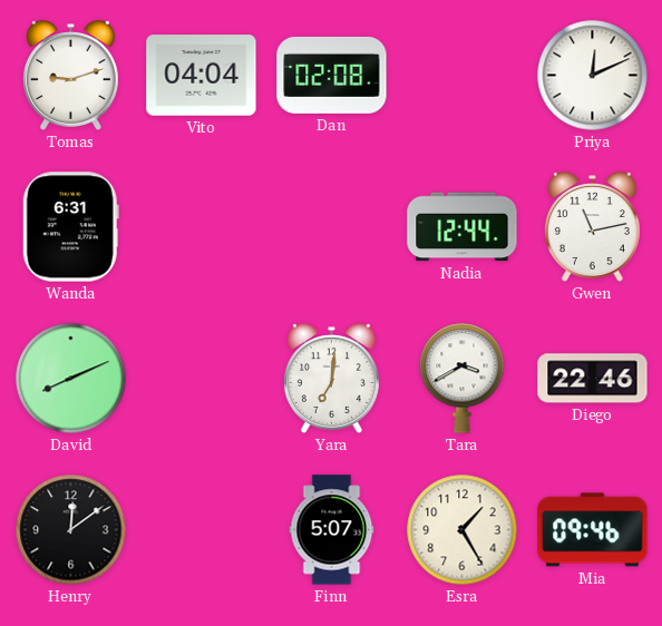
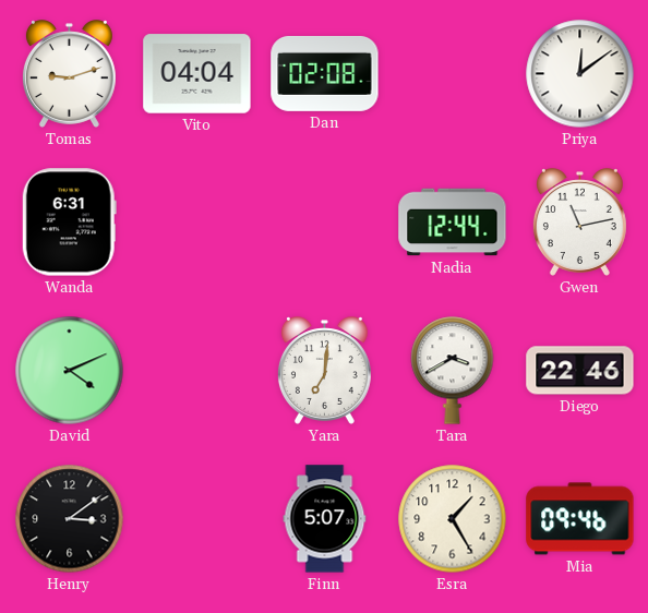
Priya: 12:11 -> 12:09 (580, 74)
David: 8:11 -> 4:11 (70, 371)
Henry: 12:09 -> 3:09 (70, 519)
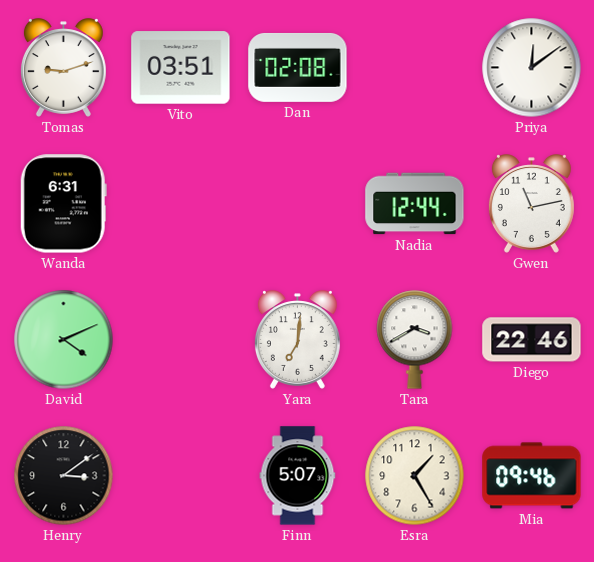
Vito: 04:04 -> 03:51 (181, 68)
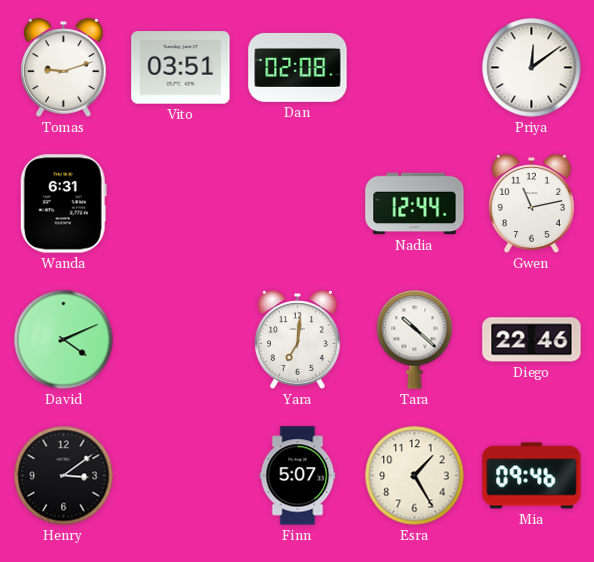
Tara: 3:40 -> 10:22 (415, 340)
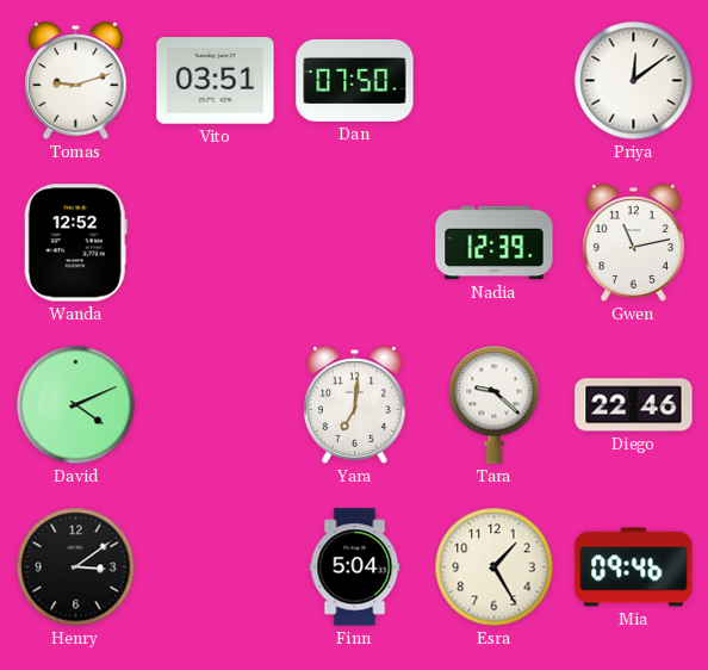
Dan: 02:08 -> 07:50 (355, 80)
Wanda: 6:31 -> 12:52 (75, 243)
Nadia: 12:44 -> 12:39 (495, 243)
Tara: 10:22 -> 9:22 (495, 405)
Finn: 5:07 -> 5:04 (355, 567)
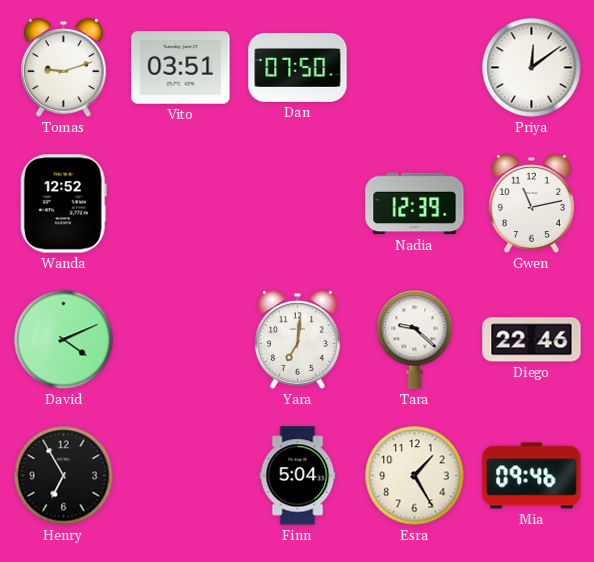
Henry: 3:09 -> 6:55 (64, 476)
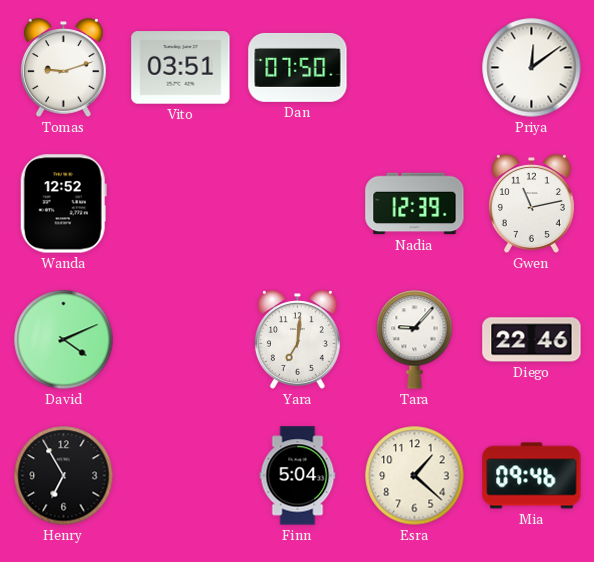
Tara: 9:22 -> 9:07 (415, 340)
Esra: 1:25 -> 1:22 (415, 476)
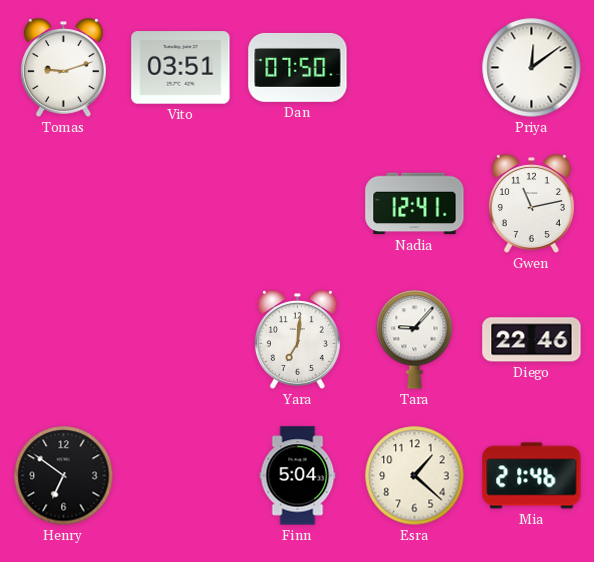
Wanda: 12:52 -> none (63, 204)
Nadia: 12:39 -> 12:41 (415, 204)
David: 4:11 -> none (64, 340)
Henry: 6:55 -> 6:51 (64, 476)
Mia: 09:46 -> 21:46 (532, 476)
